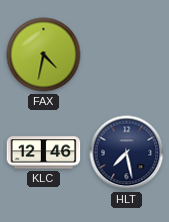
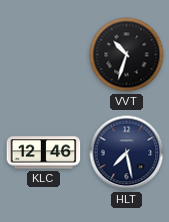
FAX: 4:32 -> none (44, 55)
VVT: none -> 10:33 (127, 55)
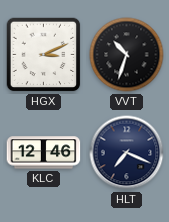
HGX: none -> 3:11 (44, 55)
HLT: 7:28 -> 7:19 (127, 153)
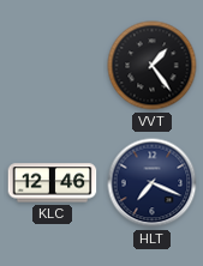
HGX: 3:11 -> none (44, 55)
VVT: 10:33 -> 1:24 (153, 66)
